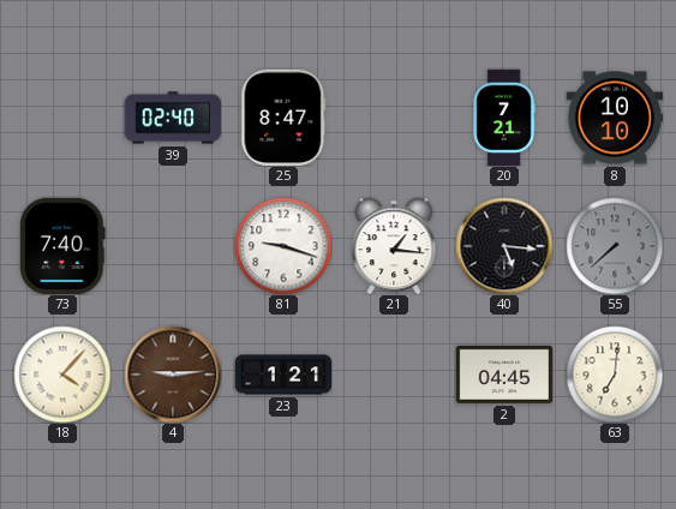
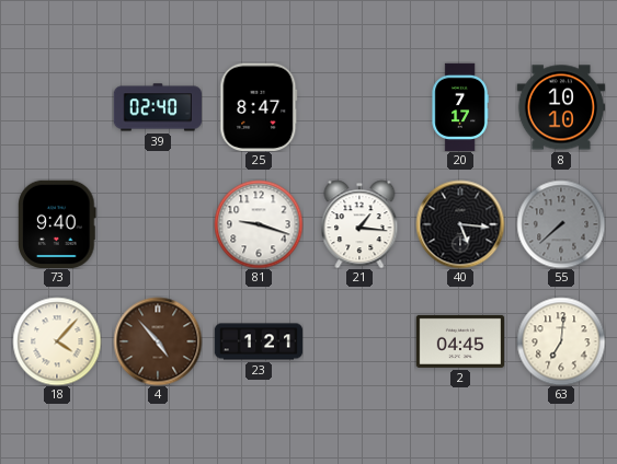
20: 7:21 -> 7:17 (460, 107)
73: 7:40 -> 9:40 (57, 223)
4: 9:14 -> 4:53 (158, 341)
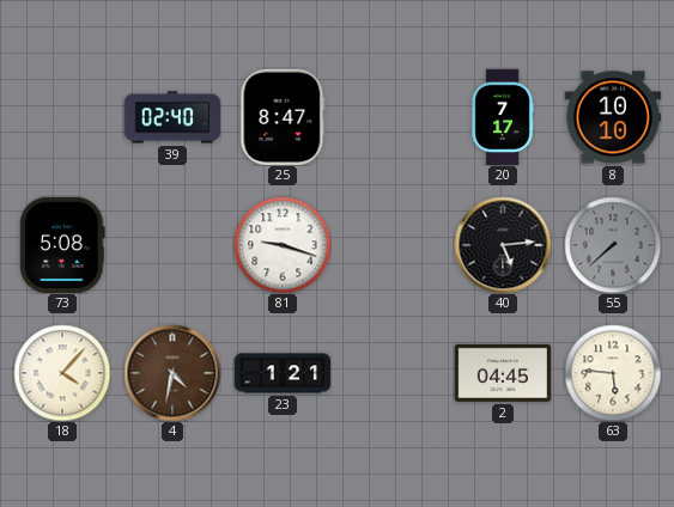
73: 9:40 -> 5:08 (62, 244)
21: 1:16 -> none (359, 224)
40: 5:16 -> 5:14 (503, 245)
4: 4:53 -> 4:32 (172, 373)
63: 7:01 -> 5:46 (613, 373)
